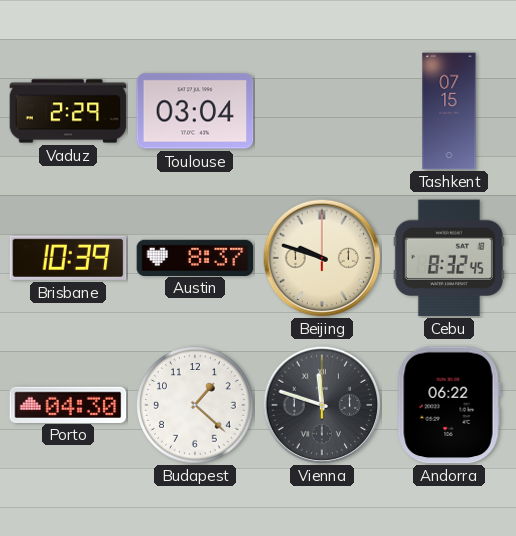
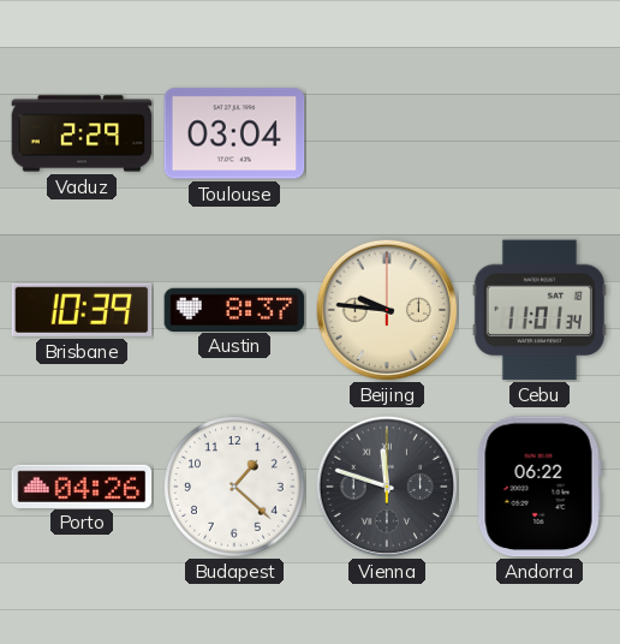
Tashkent: 07:15 -> none (449, 111)
Beijing: 9:48 -> 9:46 (387, 310)
Cebu: 8:32 -> 11:01 (539, 310)
Porto: 04:30 -> 04:26 (82, 485)
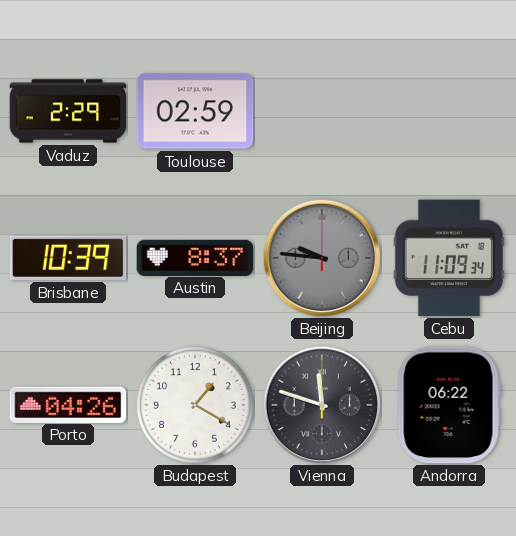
Toulouse: 03:04 -> 02:59 (195, 111)
Beijing dial: cream -> grey (322, 258)
Cebu: 11:01 -> 11:09 (449, 258)
Budapest: 1:22 -> 1:20 (195, 405)
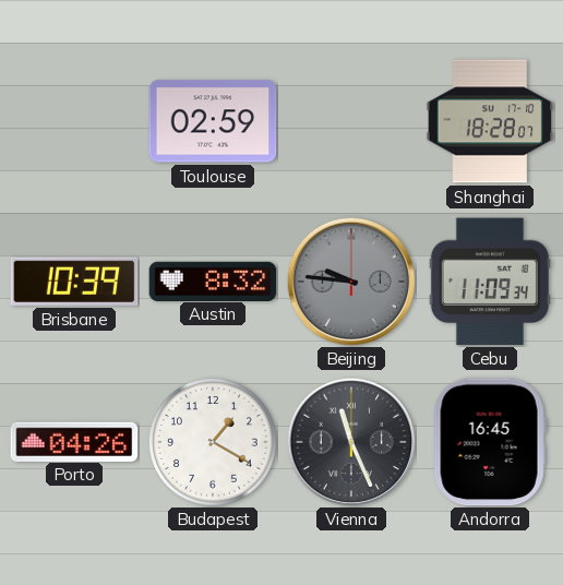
Vaduz: 2:29 -> none (68, 111)
Shanghai: none -> 18:28 (490, 121)
Austin: 8:37 -> 8:32 (213, 280)
Vienna: 11:48 -> 11:26 (351, 442)
Andorra: 06:22 -> 16:45 (490, 442)
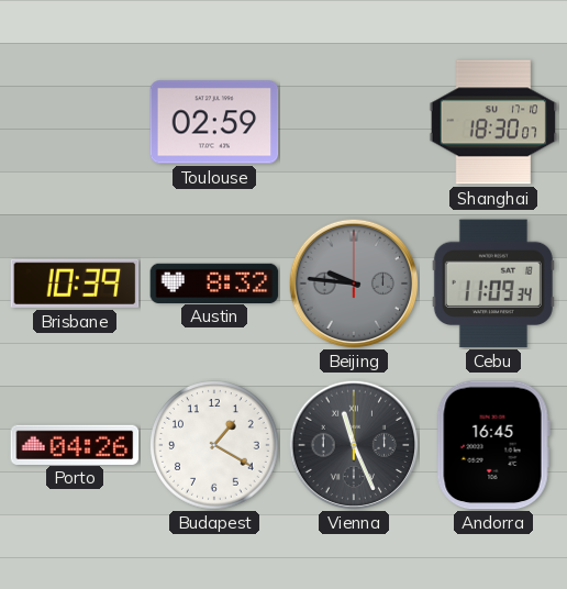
Shanghai: 18:28 -> 18:30 (493, 122)
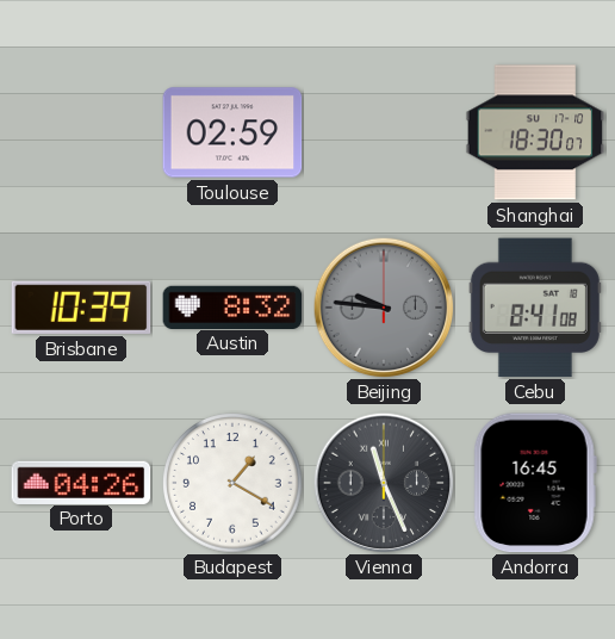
Cebu: 11:09 -> 8:41 (535, 308)
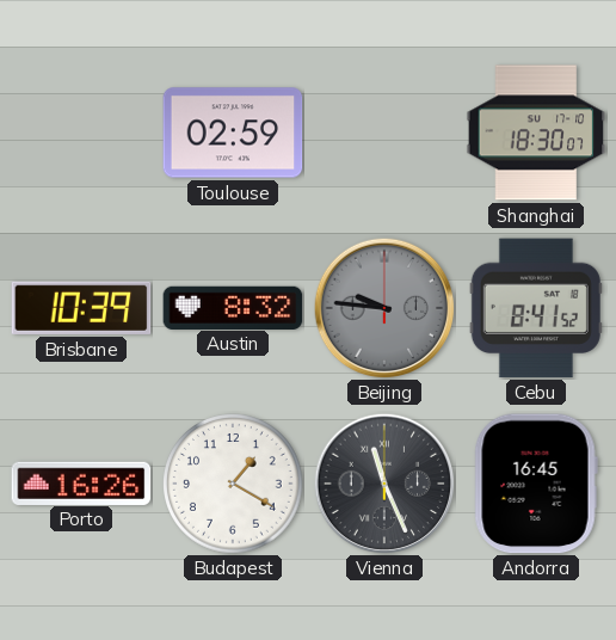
Cebu: 8:41:08 -> 8:41:52 (536, 308)
Porto: 04:26 -> 16:26 (81, 482)
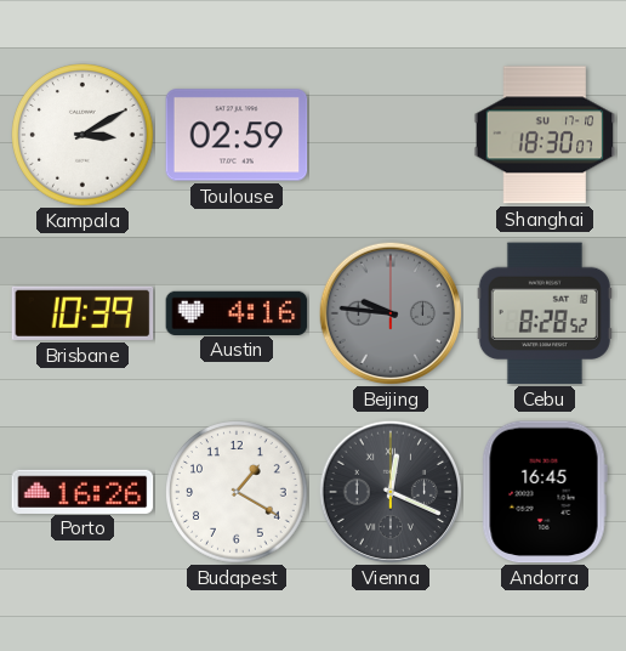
Kampala: none -> 3:10 (82, 135)
Austin: 8:32 -> 4:16 (237, 312)
Cebu: 8:41 -> 8:28 (545, 313)
Vienna: 11:26 -> 12:19 (391, 492)
